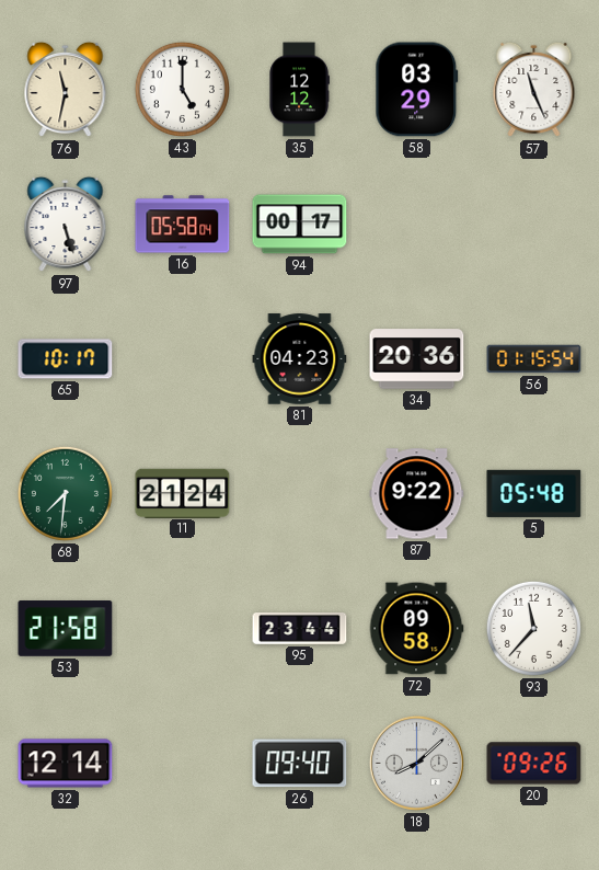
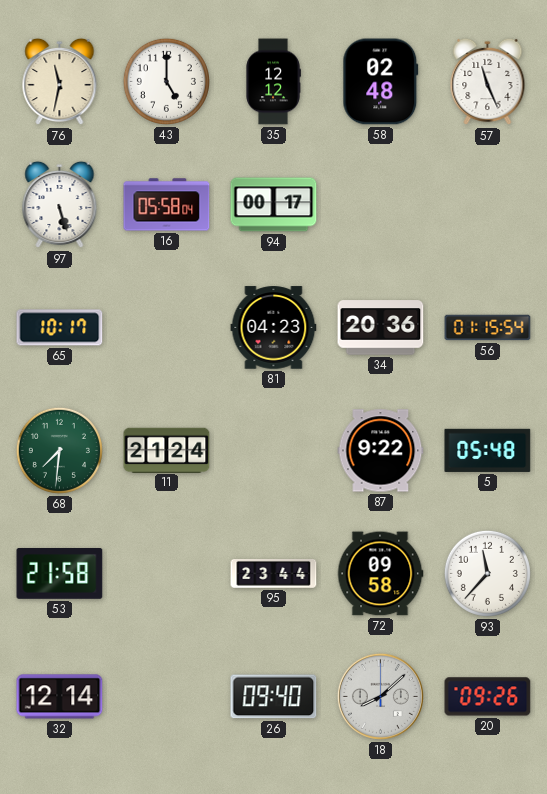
58: 03:29 -> 02:48 (381, 82)
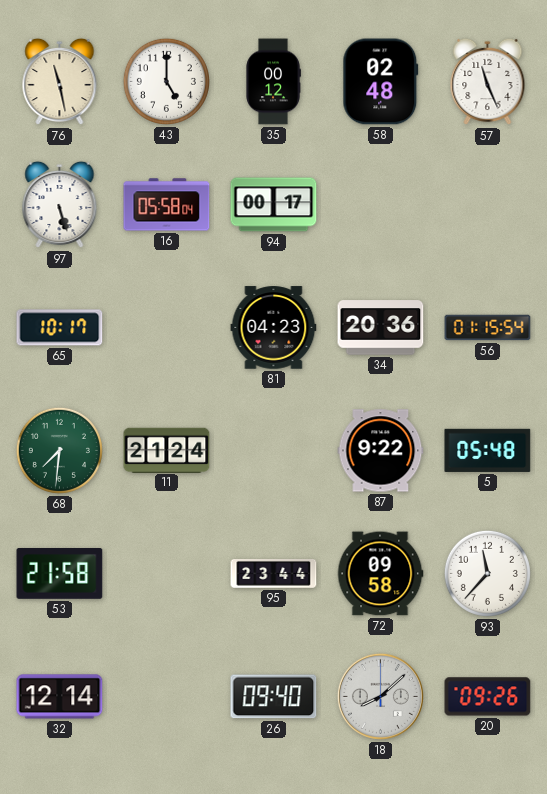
76: 11:32 -> 11:28 (60, 82)
35: 12:12 -> 00:12 (273, 82)
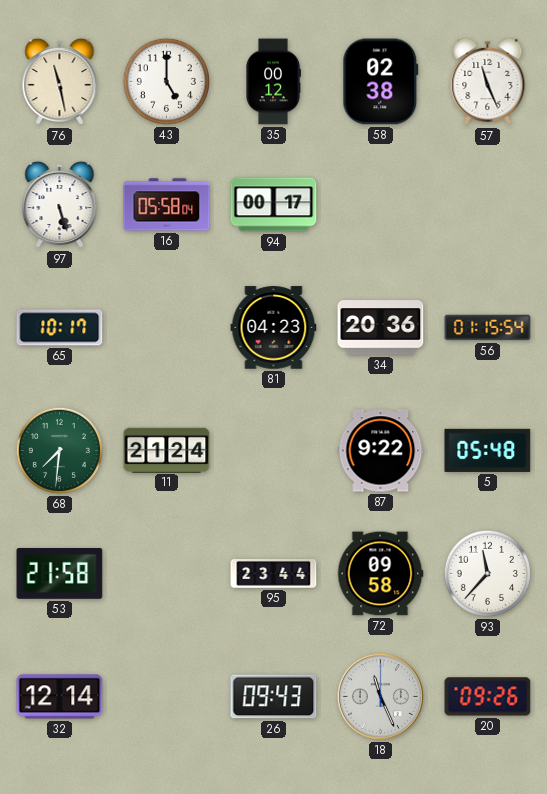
58: 02:48 -> 02:38 (381, 82)
26: 09:40 -> 09:43 (274, 697)
18: 8:08 -> 11:26 (380, 696)
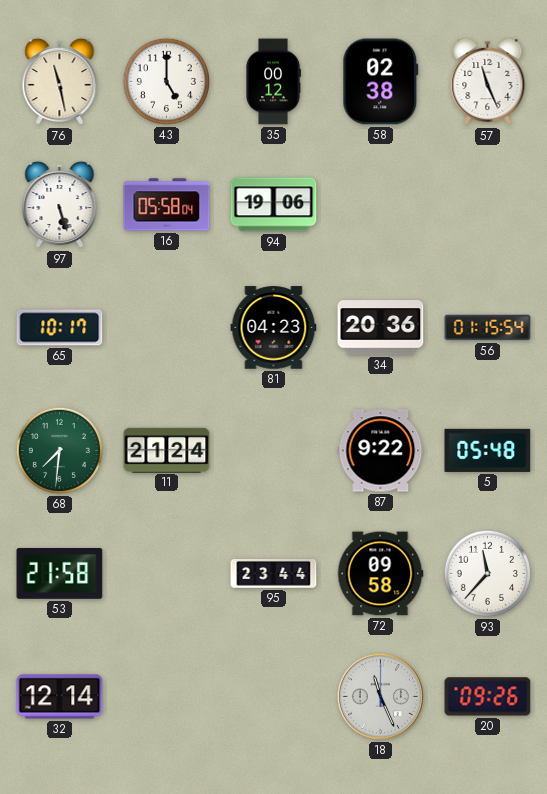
94: 00:17 -> 19:06 (274, 205)
26: 09:43 -> none (274, 697)
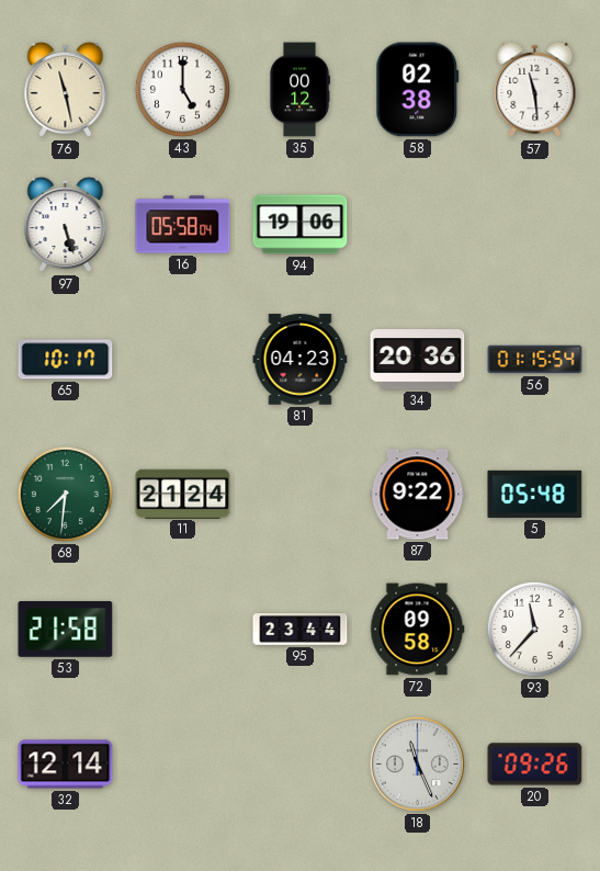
57: 11:26 -> 11:29 (535, 90)
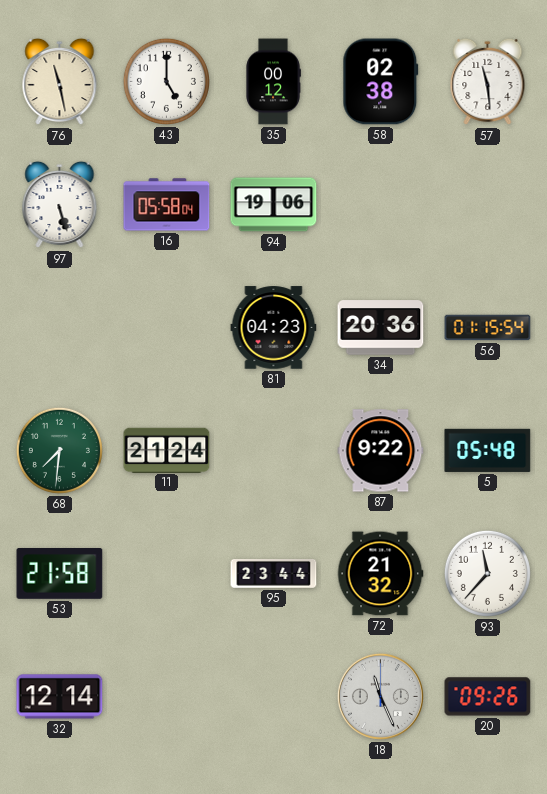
65: 10:17 -> none (66, 360)
72: 09:58 -> 21:32 (380, 574)
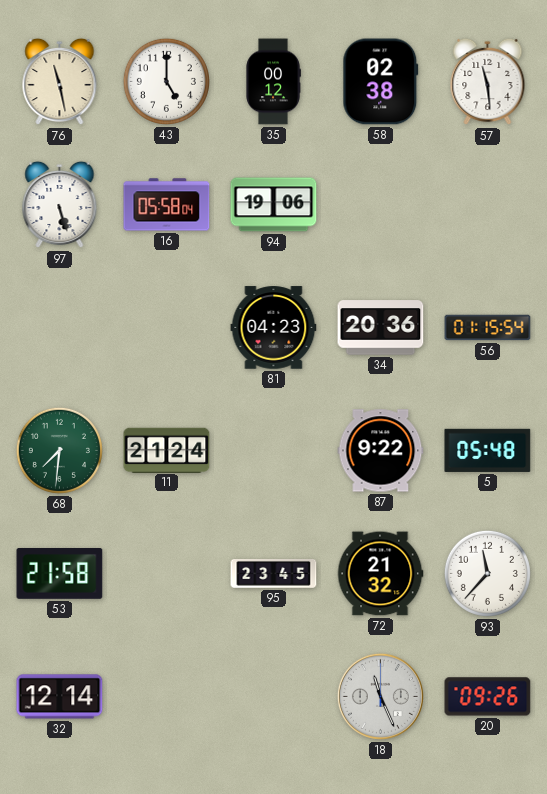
95: 23:44 -> 23:45 (274, 574)
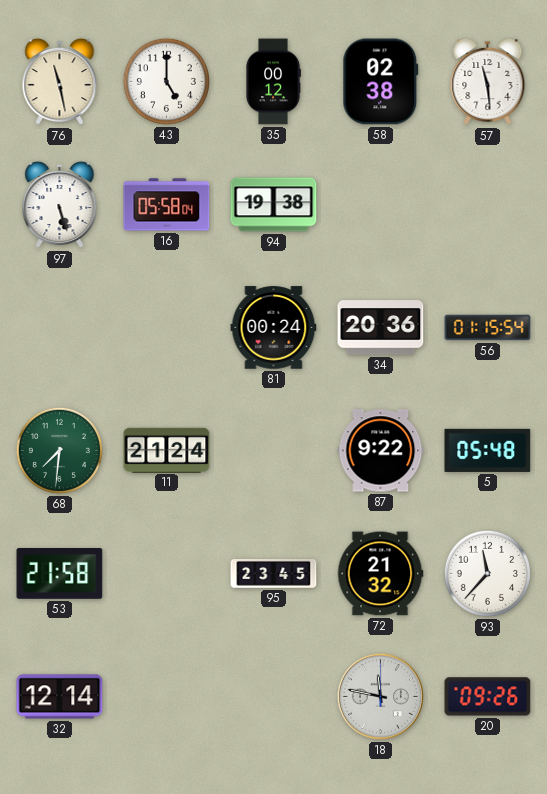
94: 19:06 -> 19:38 (274, 205)
81: 04:23 -> 00:24 (274, 328)
18: 11:26 -> 11:47 (380, 696)
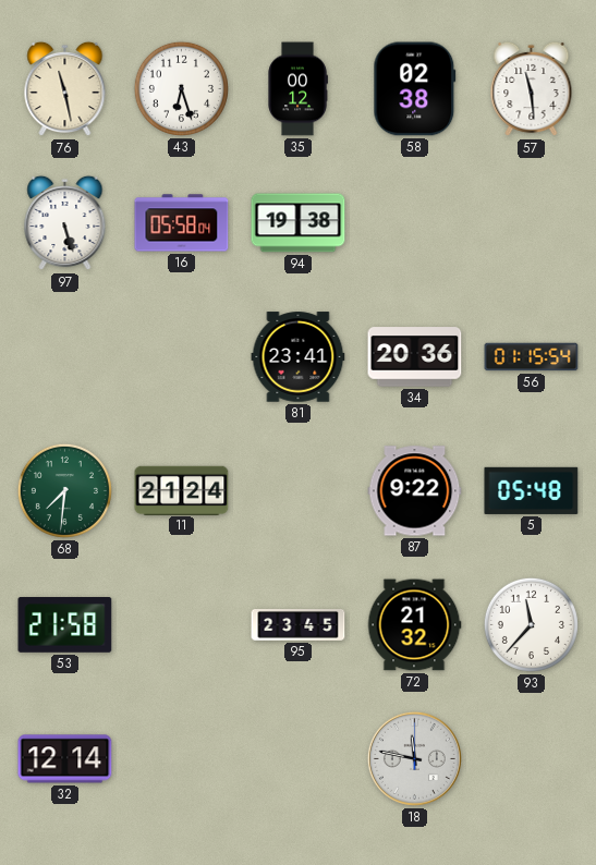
43: 5:00 -> 6:27 (181, 88)
81: 00:24 -> 23:41 (299, 357)
20: 09:26 -> none (488, 697)
